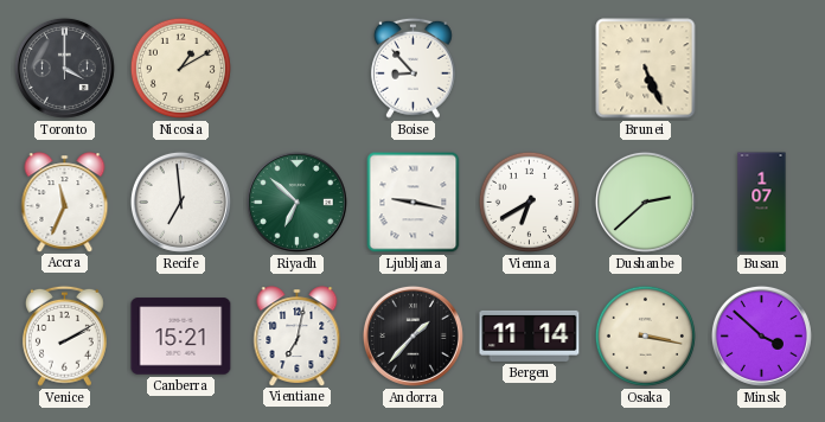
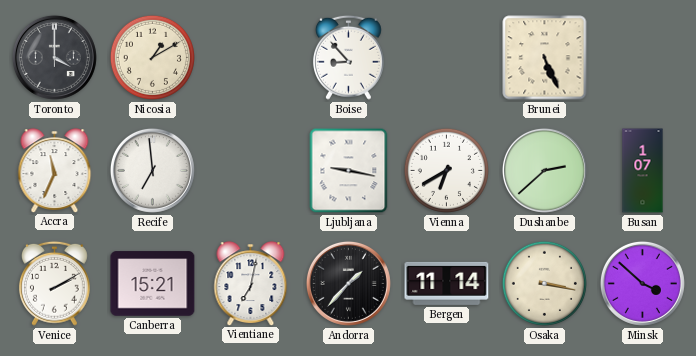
Riyadh: 6:52 -> none (296, 202)
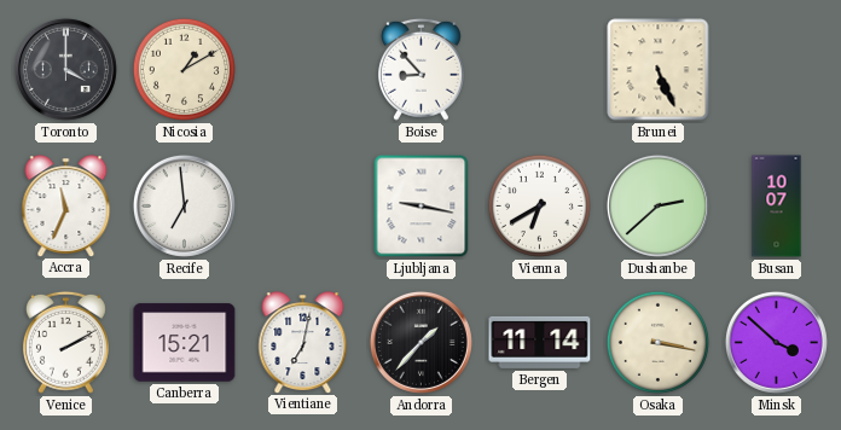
Busan: 1:07 -> 10:07 (777, 207)
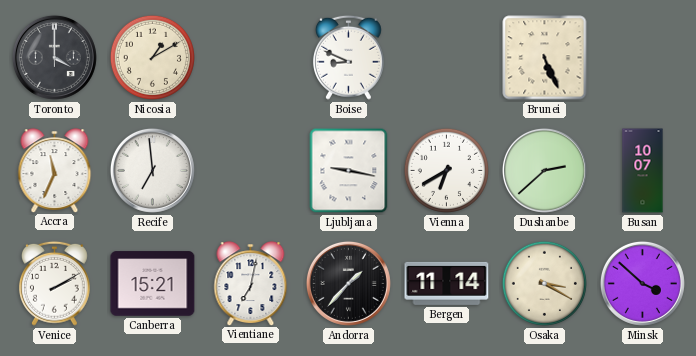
Boise: 8:53 -> 8:49 (348, 57)
Osaka: 3:17 -> 3:20 (544, 283)
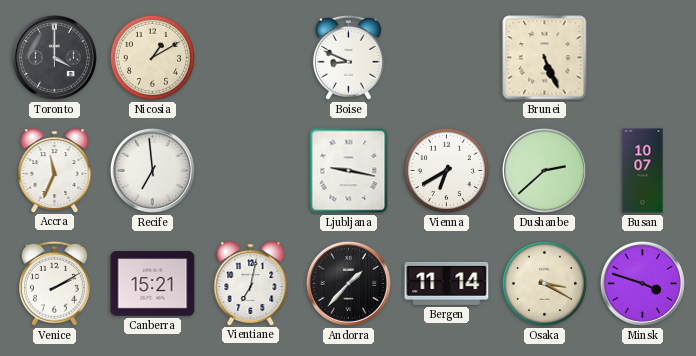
Minsk: 3:52 -> 3:48 (642, 283)
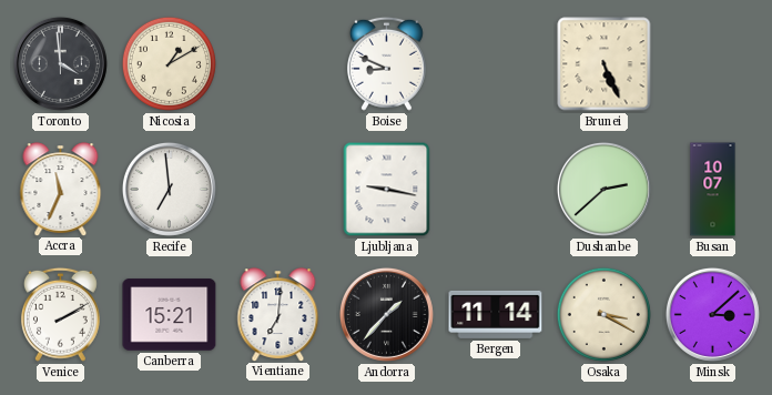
Toronto: 4:00 -> 3:59 (60, 63)
Vienna: 6:40 -> none (446, 170)
Vientiane: 7:02 -> 7:01 (278, 314)
Minsk: 3:48 -> 3:08 (712, 314)
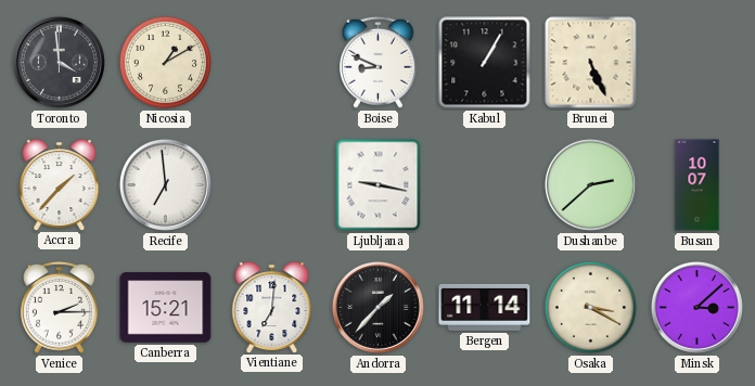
Kabul: none -> 1:05 (485, 63)
Accra: 11:34 -> 1:37 (60, 184)
Venice: 2:10 -> 2:15 (59, 307)
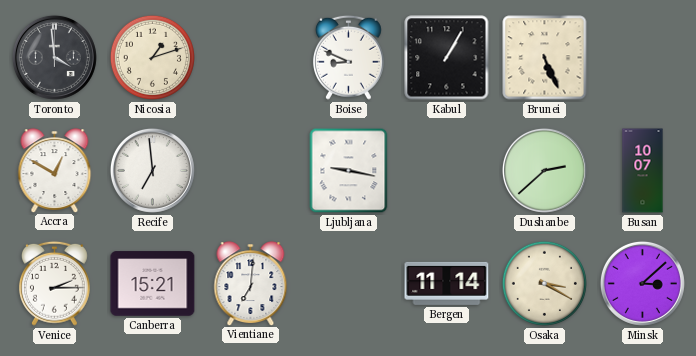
Nicosia: 1:10 -> 1:12 (152, 57)
Accra: 1:37 -> 12:50 (55, 170)
Andorra: 1:37 -> none (378, 307)
